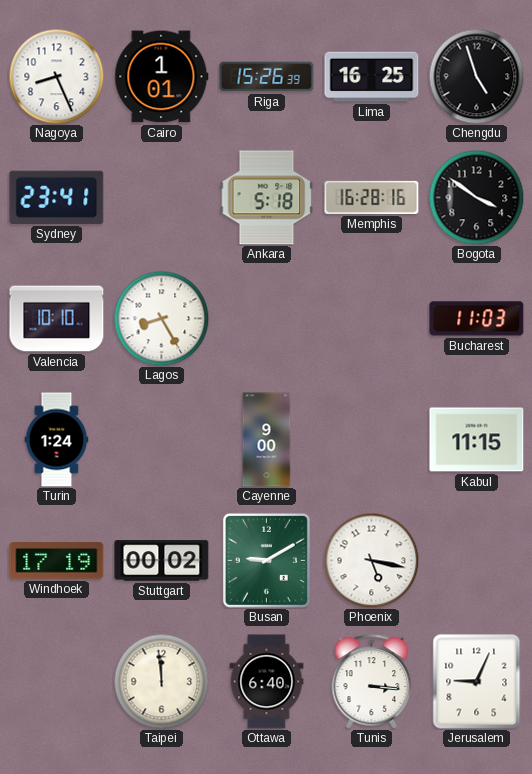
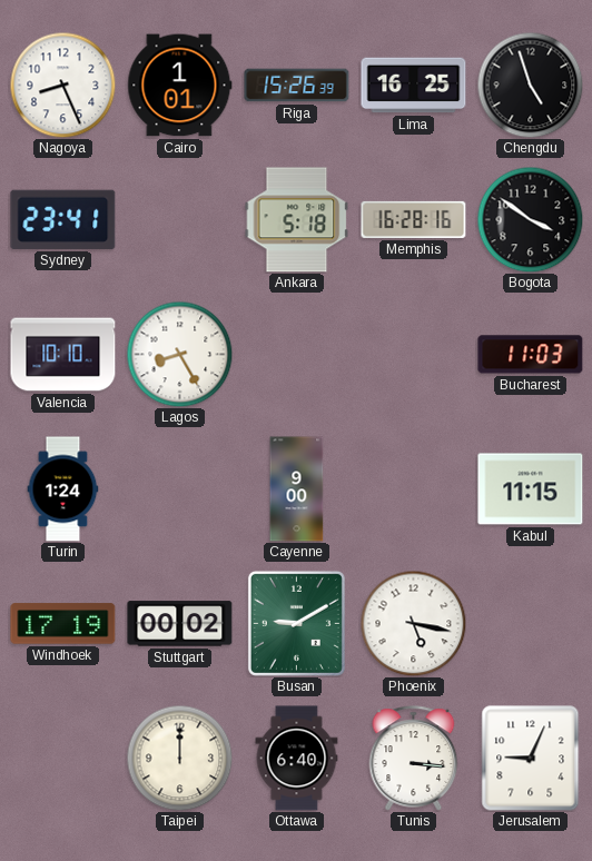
Taipei: 11:59 -> 12:00 (179, 758)
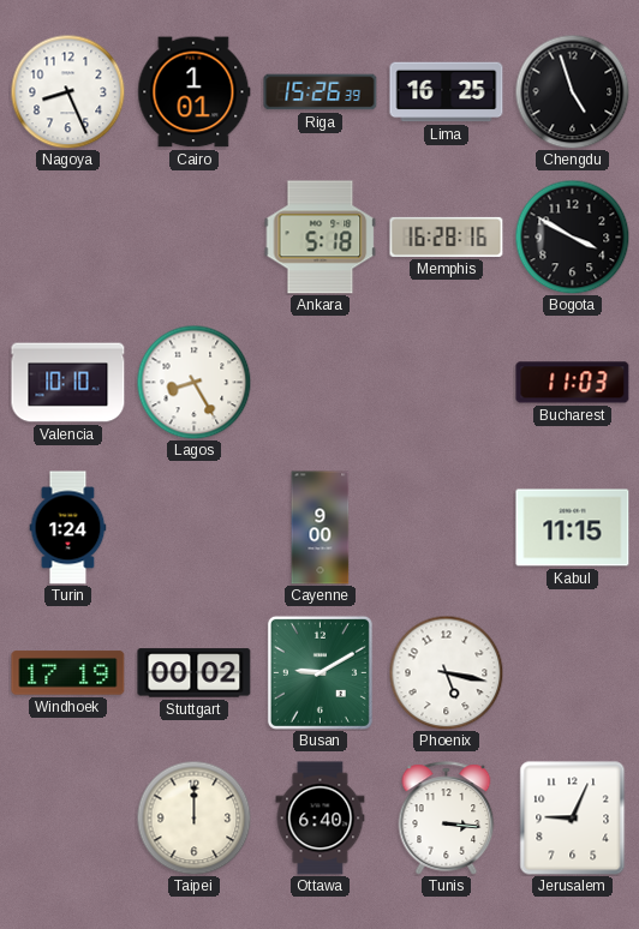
Sydney: 23:41 -> none (63, 219)
Bogota: 3:51 -> 3:50 (572, 236)
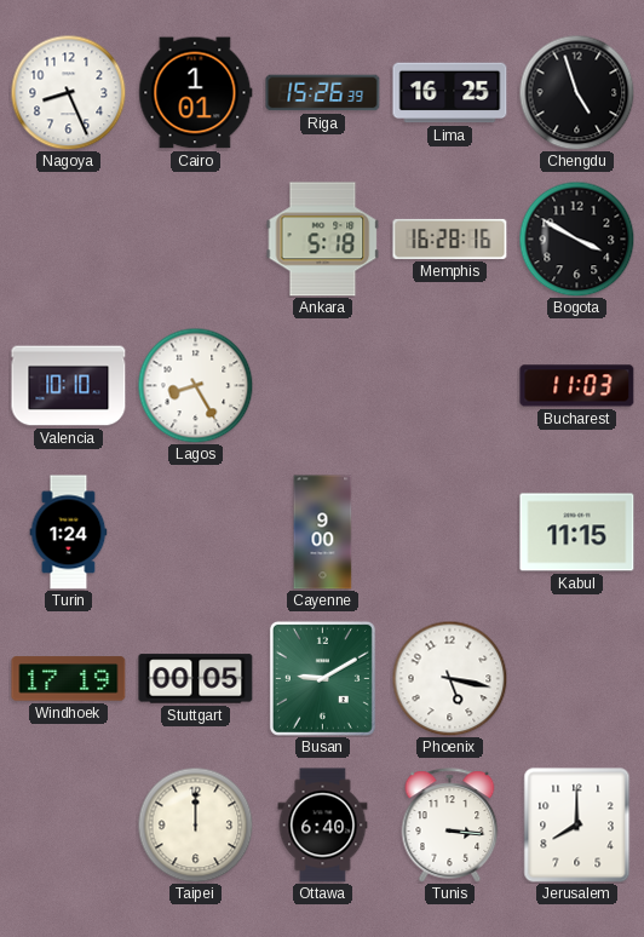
Stuttgart: 00:02 -> 00:05 (196, 679)
Jerusalem: 9:04 -> 8:00 (577, 826)
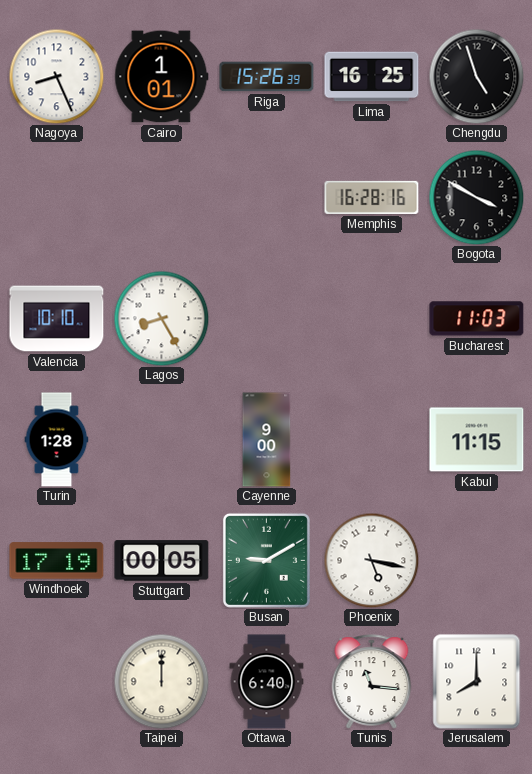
Ankara: 5:18 -> none (323, 240)
Turin: 1:24 -> 1:28 (57, 440)
Tunis: 3:16 -> 11:16 (372, 682)
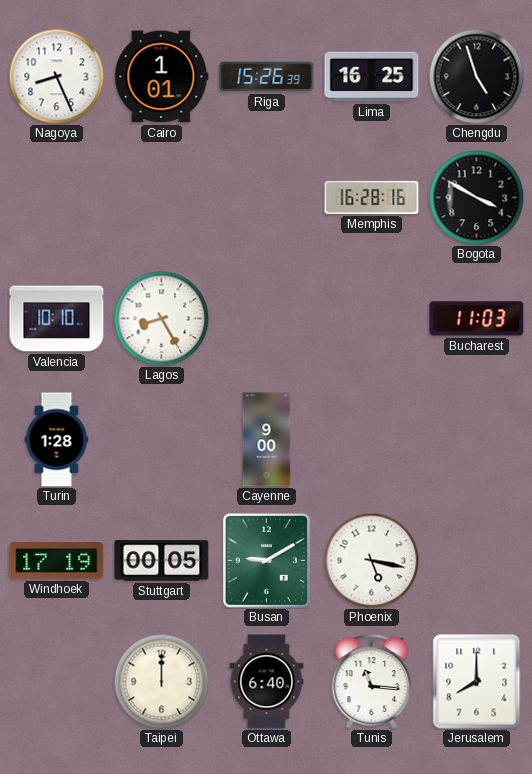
Kabul: 11:15 -> none (477, 440)
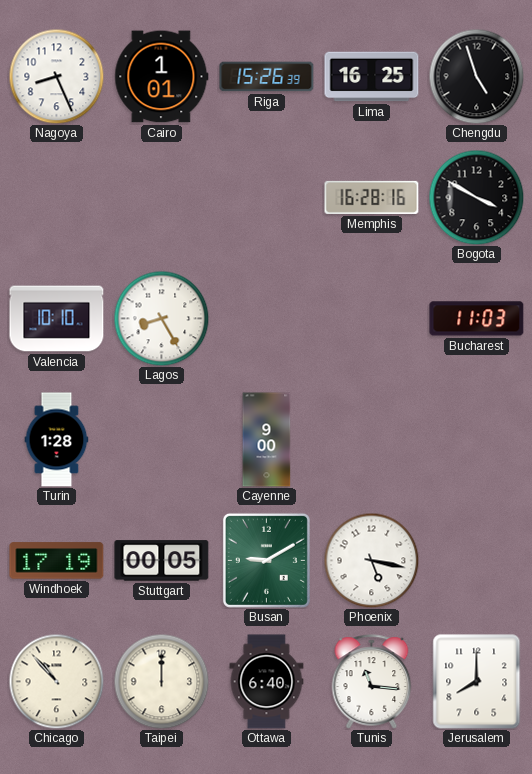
Chicago: none -> 10:53 (56, 681)
